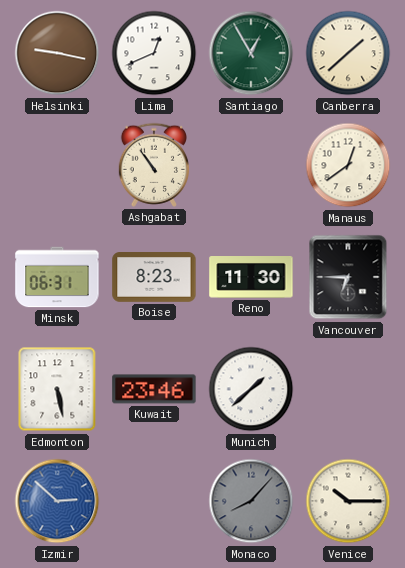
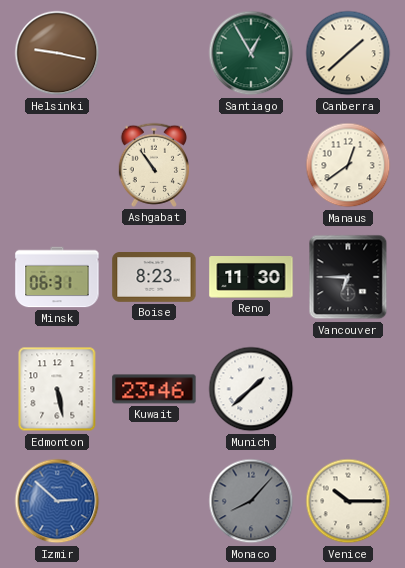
Lima: 12:41 -> none (154, 53)
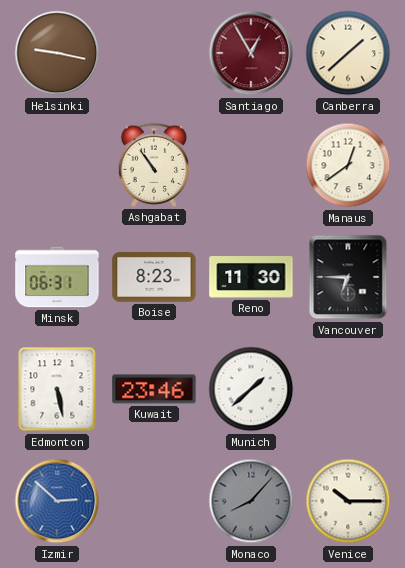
Santiago dial: green -> burgundy (251, 53)
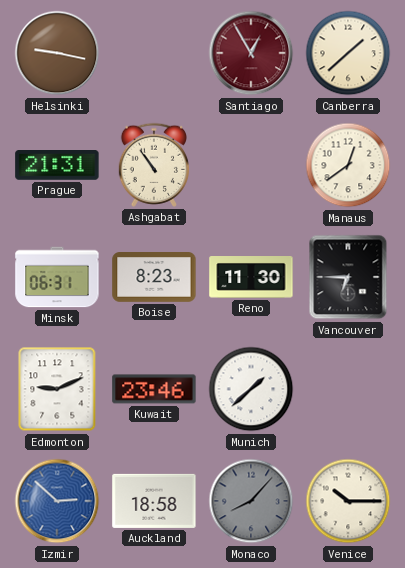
Prague: none -> 21:31 (57, 166)
Edmonton: 5:28 -> 9:11 (57, 389)
Auckland: none -> 18:58 (154, 501)
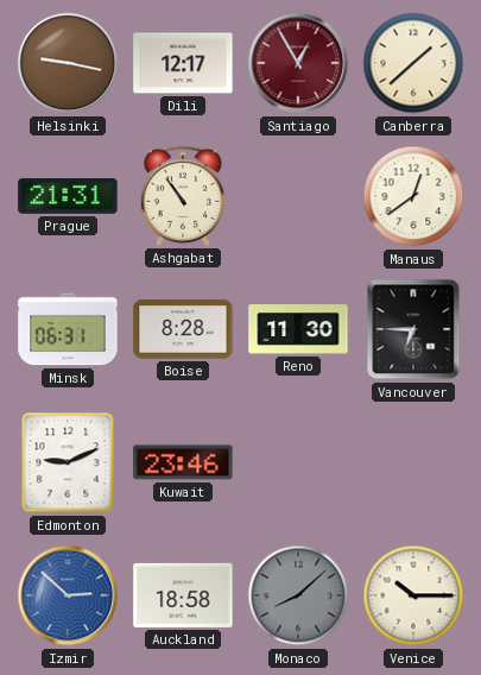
Dili: none -> 12:17 (183, 63)
Boise: 8:23 -> 8:28 (183, 329)
Munich: 1:38 -> none (251, 389)
Monaco: 8:07 -> 8:08 (298, 595)
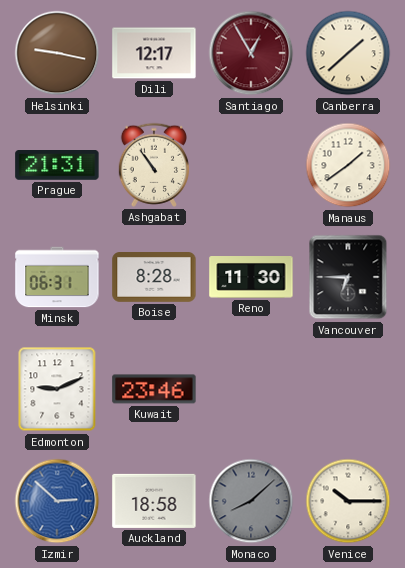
Manaus: 12:39 -> 1:39 (348, 165)
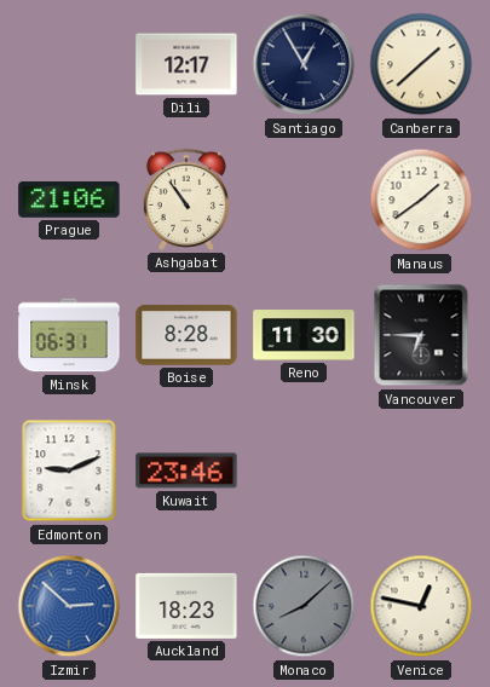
Helsinki: 9:17 -> none (57, 53)
Santiago dial: burgundy -> navy (304, 64)
Prague: 21:31 -> 21:06 (69, 201)
Auckland: 18:58 -> 18:23 (186, 606)
Venice: 10:15 -> 12:47 (421, 606)
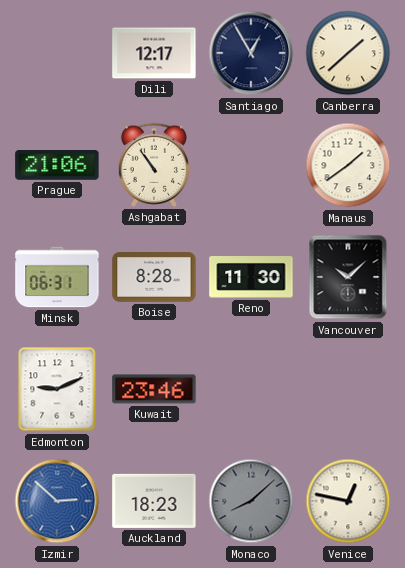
Vancouver: 6:45 -> 10:08 (348, 277)
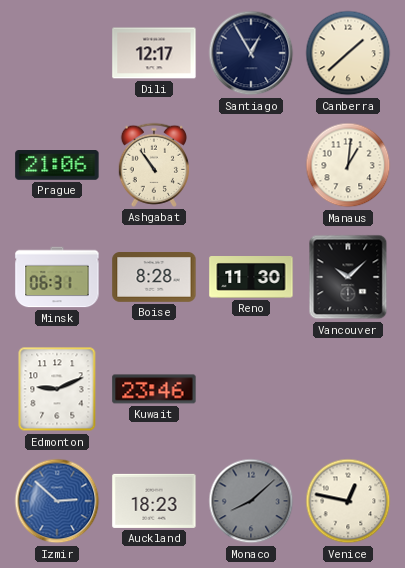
Manaus: 1:39 -> 1:01 (348, 165)
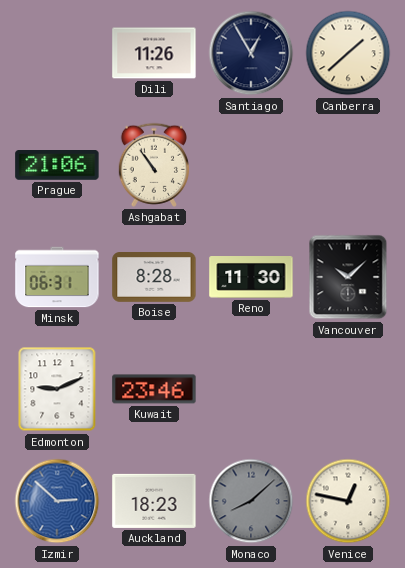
Dili: 12:17 -> 11:26 (154, 53)
Manaus: 1:01 -> none (348, 165)
